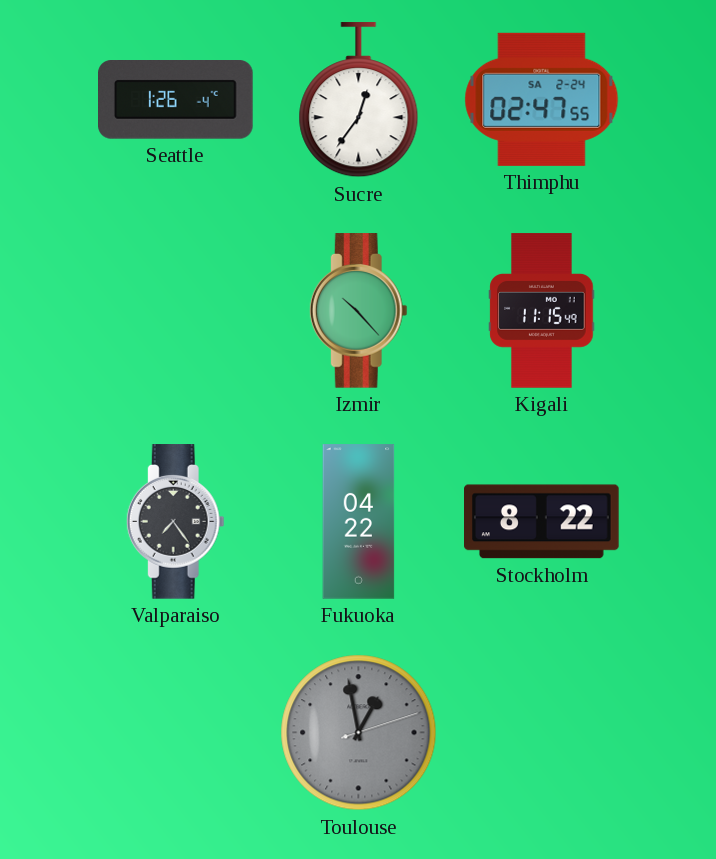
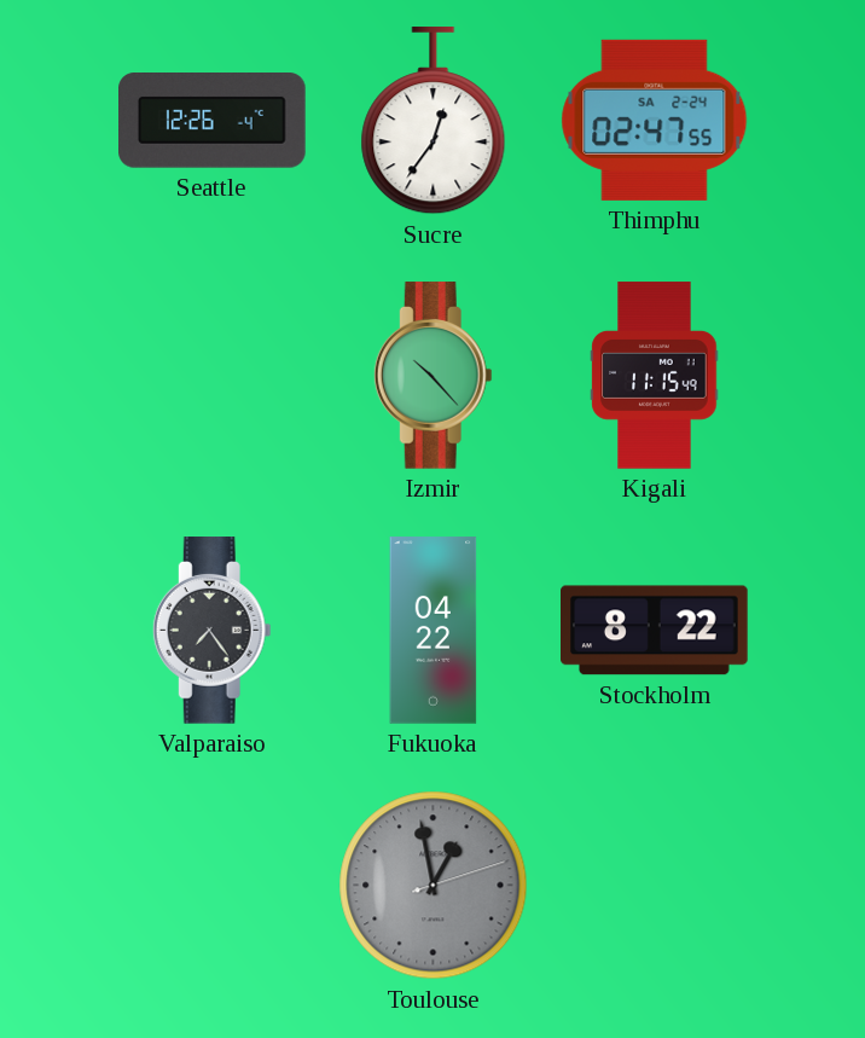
Seattle: 1:26 -> 12:26 (213, 121)
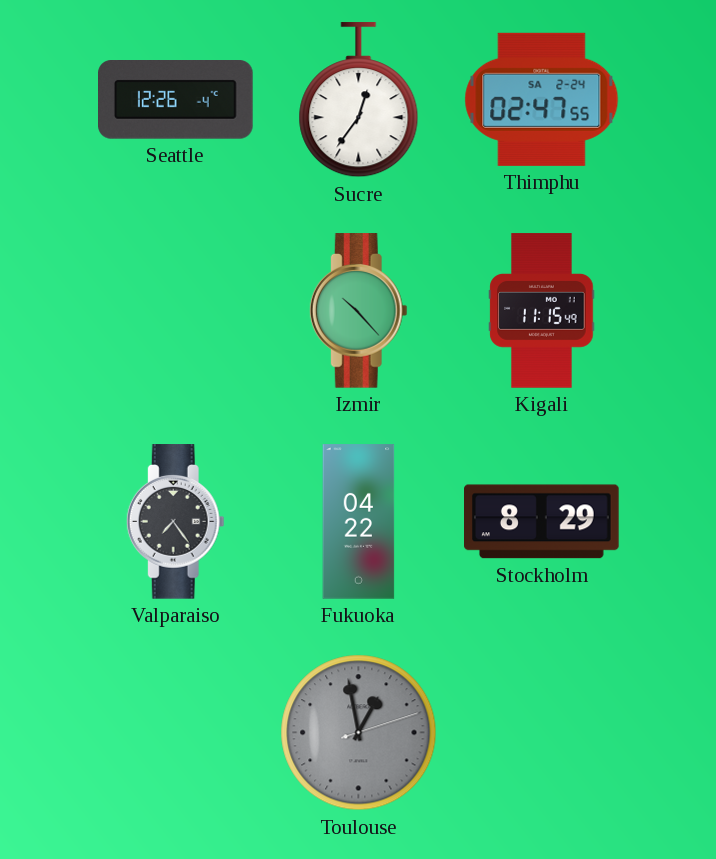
Stockholm: 8:22 -> 8:29 (542, 522)
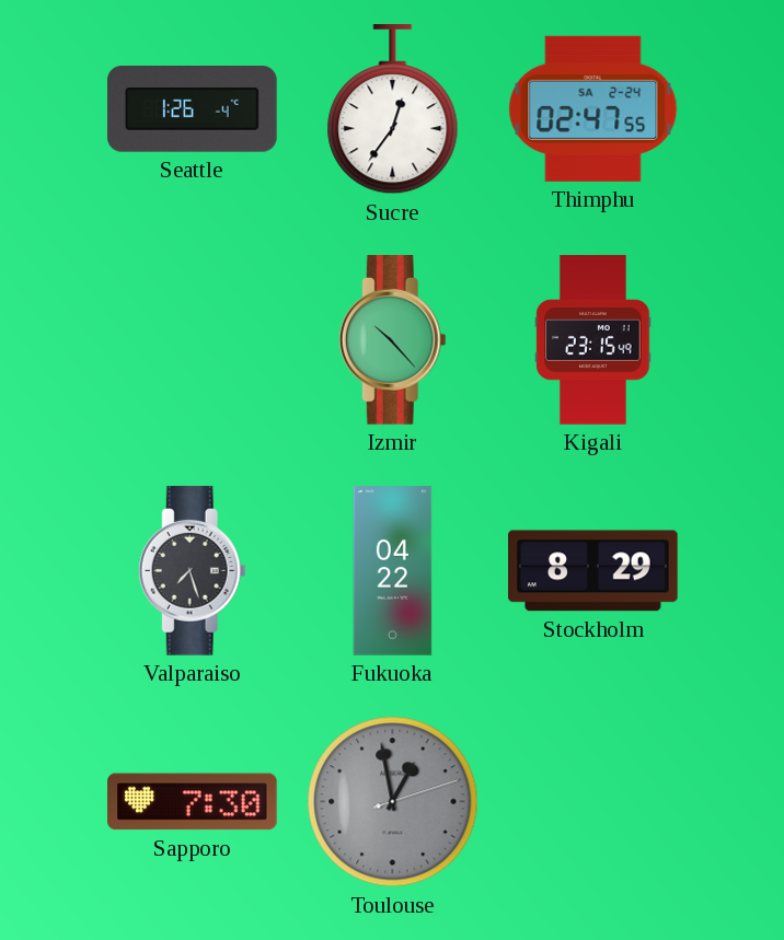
Seattle: 12:26 -> 1:26 (193, 109)
Kigali: 11:15 -> 23:15 (593, 340)
Valparaiso: 7:24 -> 7:27 (192, 571)
Sapporo: none -> 7:30 (193, 802)
